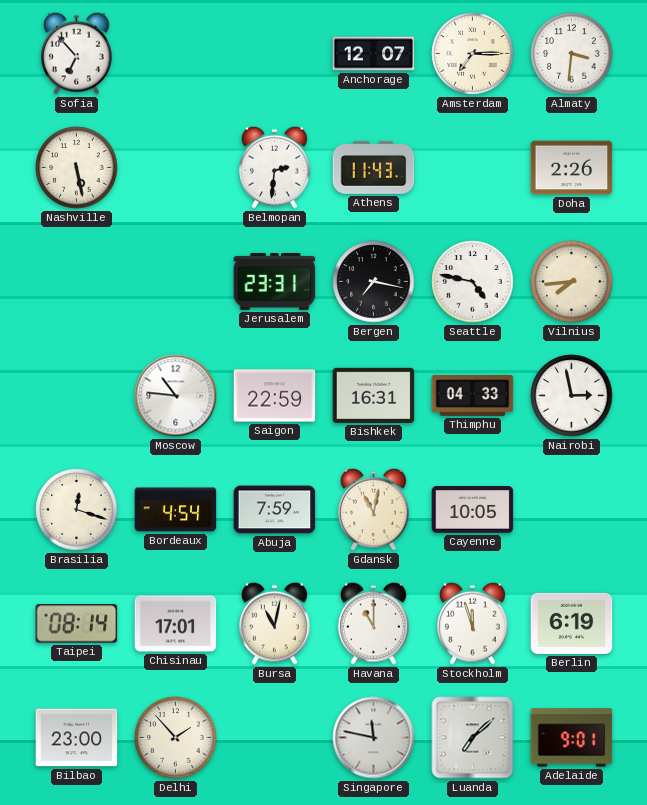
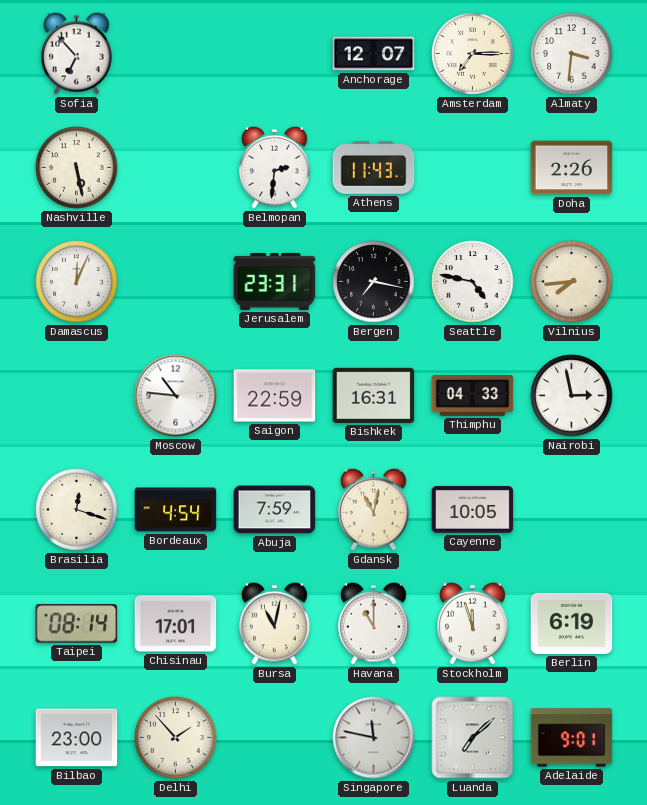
Damascus: none -> 12:04 (77, 282)
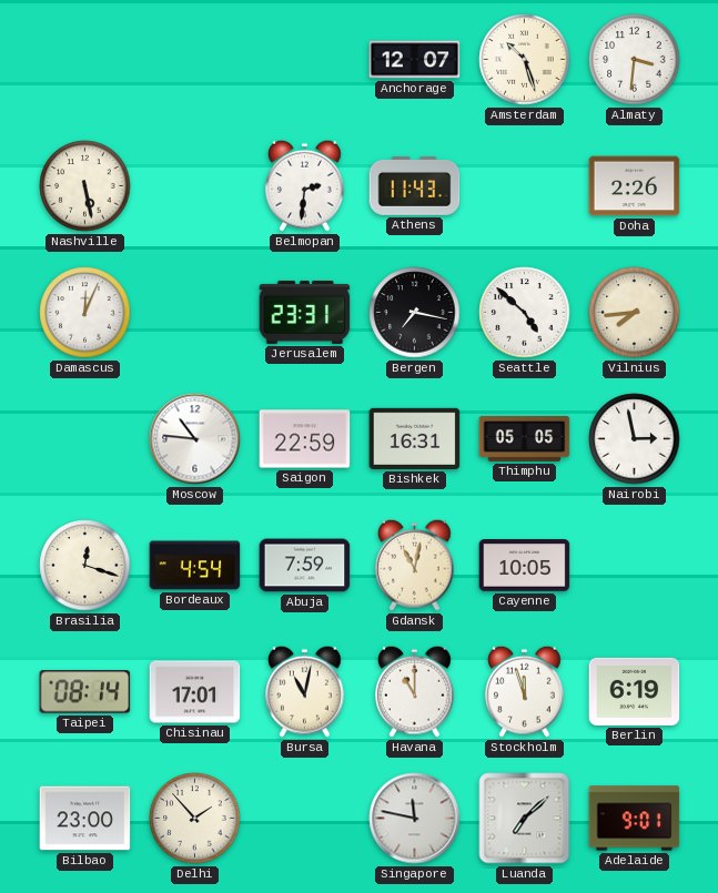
Sofia: 6:53 -> none (77, 53)
Amsterdam: 7:15 -> 10:27 (525, 60)
Seattle: 4:47 -> 4:52 (525, 313)
Thimphu: 04:33 -> 05:05 (525, 438)
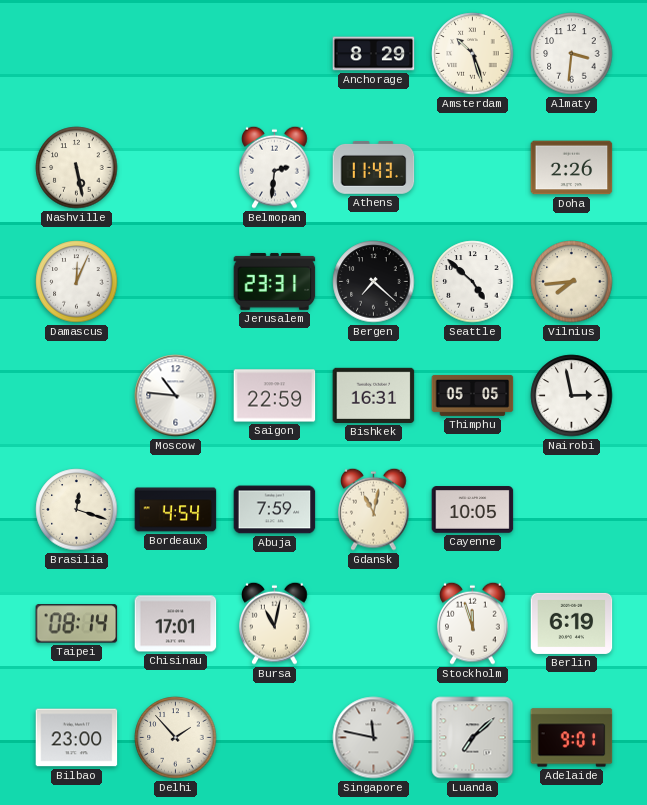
Anchorage: 12:07 -> 8:29 (374, 54)
Bergen: 7:17 -> 7:22 (374, 282)
Havana: 11:00 -> none (415, 691)
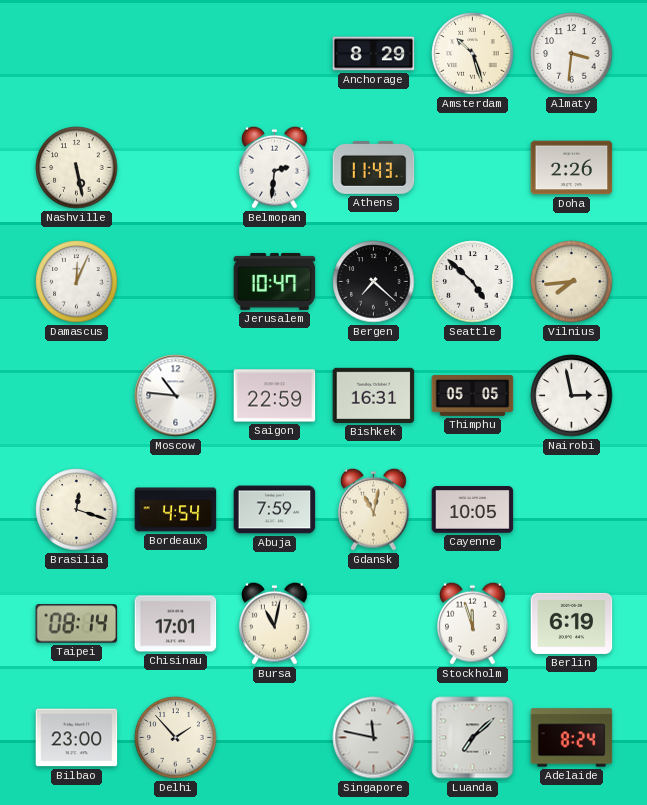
Jerusalem: 23:31 -> 10:47 (275, 281)
Adelaide: 9:01 -> 8:24 (572, 738)
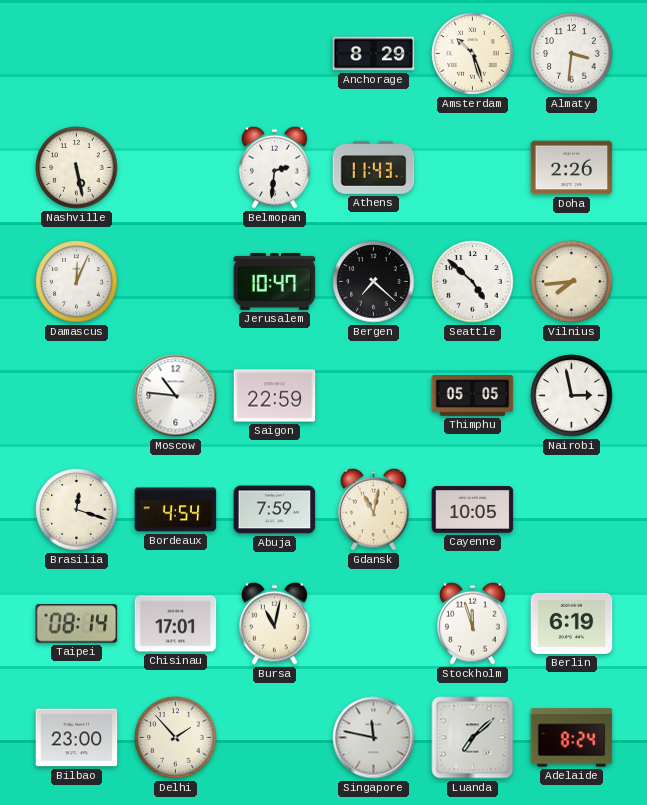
Bishkek: 16:31 -> none (374, 395)
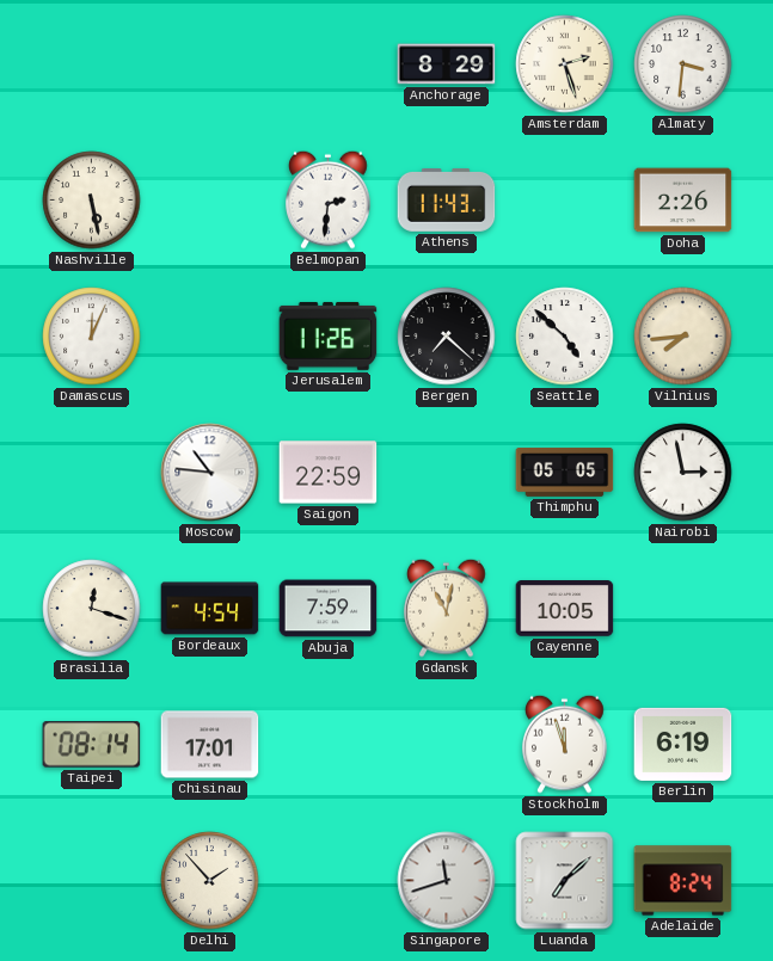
Amsterdam: 10:27 -> 2:27 (565, 64)
Jerusalem: 10:47 -> 11:26 (329, 335)
Bursa: 11:02 -> none (275, 623)
Bilbao: 23:00 -> none (77, 738)
Singapore: 11:47 -> 11:42 (447, 881)
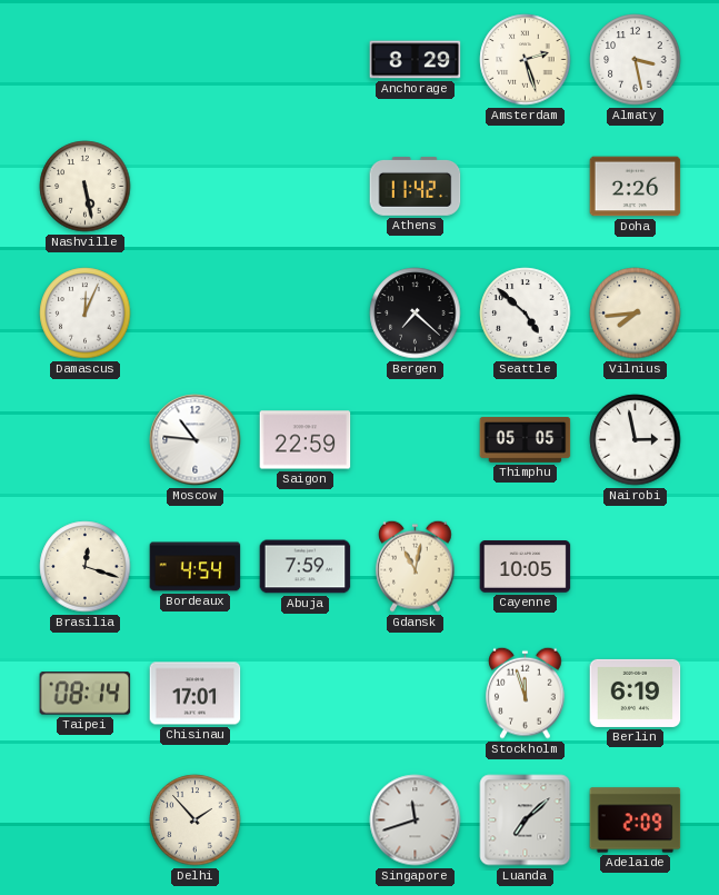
Almaty: 3:31 -> 3:28 (636, 60)
Belmopan: 2:31 -> none (329, 199)
Athens: 11:43 -> 11:42 (416, 187)
Jerusalem: 11:26 -> none (329, 335)
Adelaide: 8:24 -> 2:09 (636, 821)
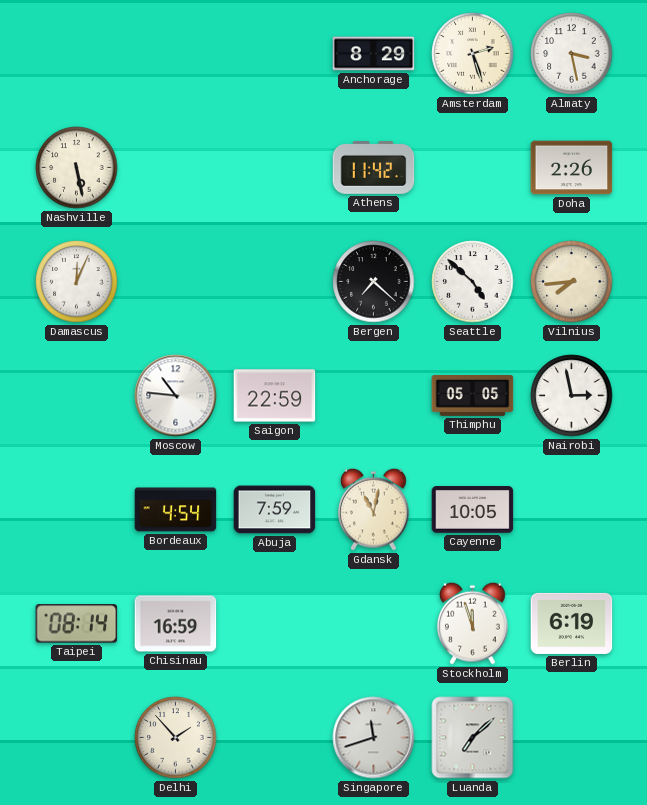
Brasilia: 12:18 -> none (86, 567)
Chisinau: 17:01 -> 16:59 (176, 624)
Adelaide: 2:09 -> none (636, 821)
